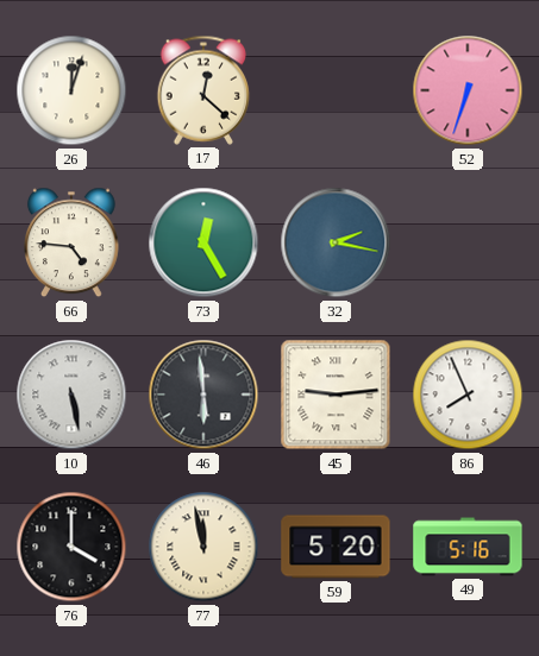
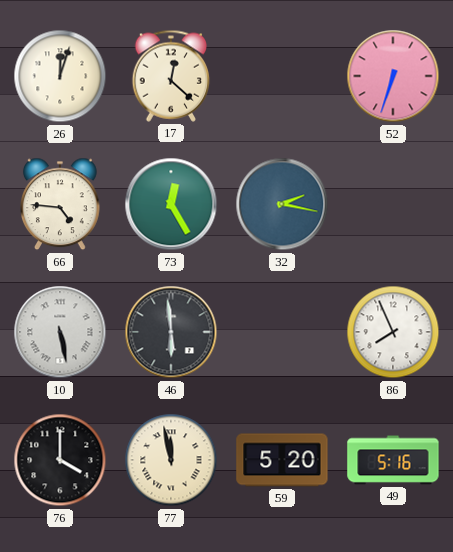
45: 9:14 -> none (336, 395)
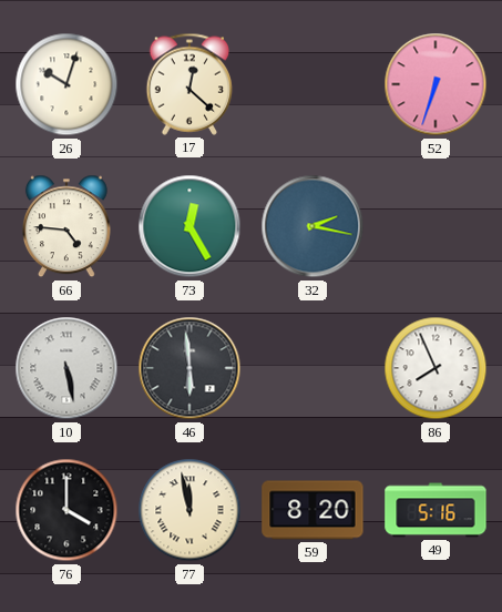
26: 12:03 -> 10:03 (66, 84)
59: 5:20 -> 8:20 (313, 510)
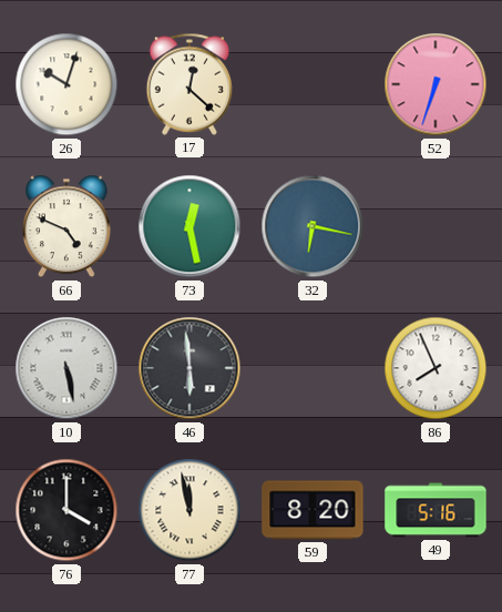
66: 4:46 -> 4:49 (68, 226)
73: 12:25 -> 12:28 (189, 226)
32: 2:17 -> 6:17 (313, 226)
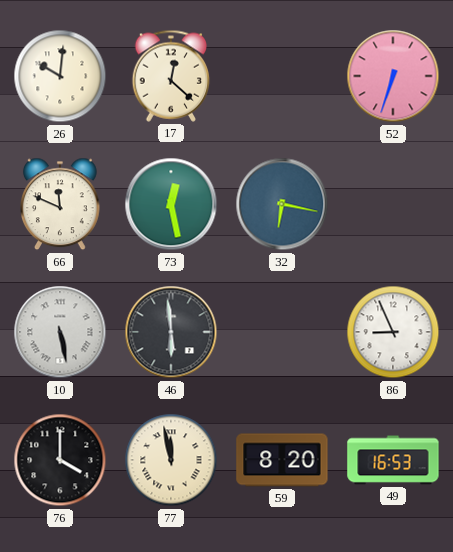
26: 10:03 -> 10:01 (60, 76)
66: 4:49 -> 11:49 (61, 204)
86: 7:56 -> 8:56 (393, 332)
49: 5:16 -> 16:53 (393, 460)
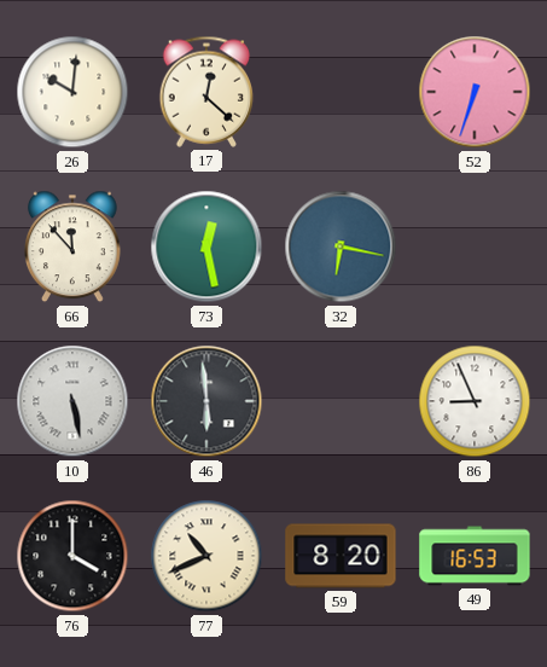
66: 11:49 -> 11:53 (74, 246)
77: 11:58 -> 10:41 (206, 556)
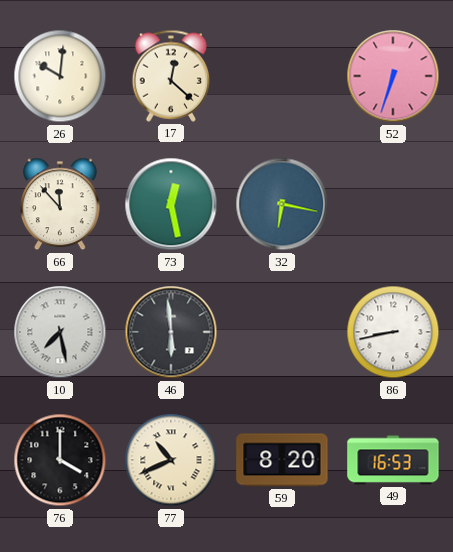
10: 5:28 -> 7:28 (60, 332)
86: 8:56 -> 8:43 (393, 332)
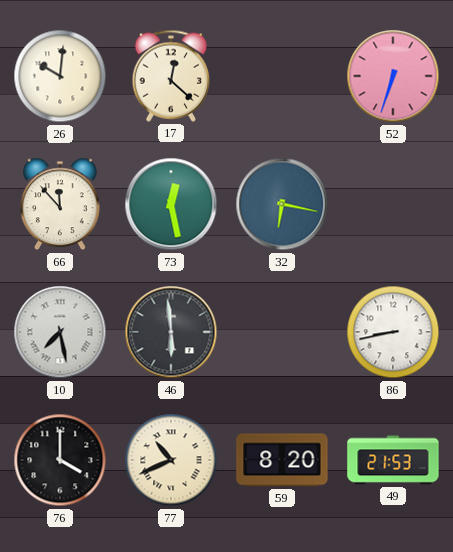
49: 16:53 -> 21:53 (393, 460)
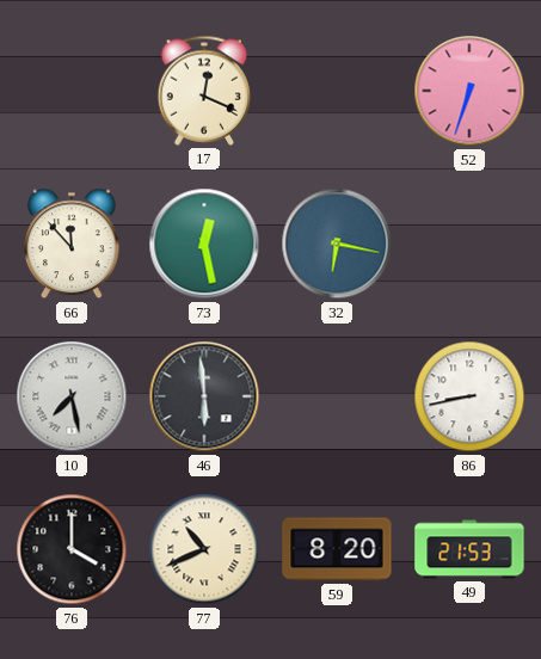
26: 10:01 -> none (60, 76)
17: 12:22 -> 12:19 (204, 91)
